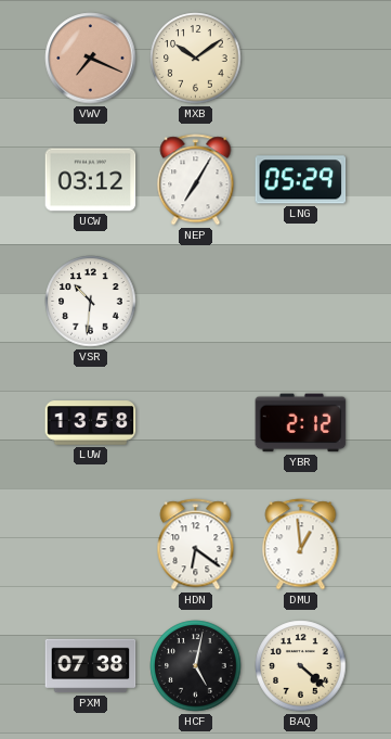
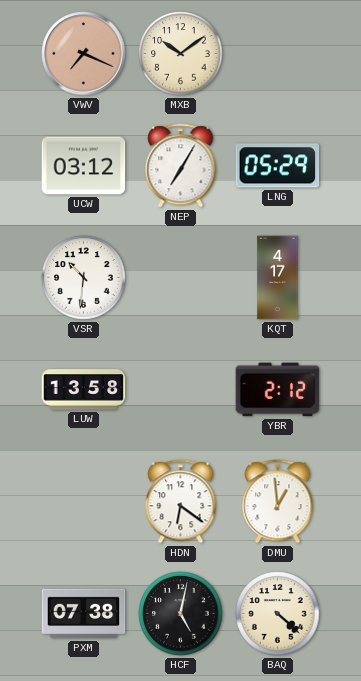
KQT: none -> 4:17 (278, 278)
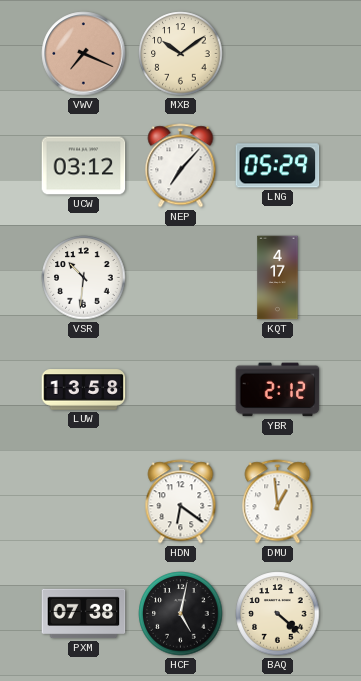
NEP: 7:05 -> 7:07 (181, 166)
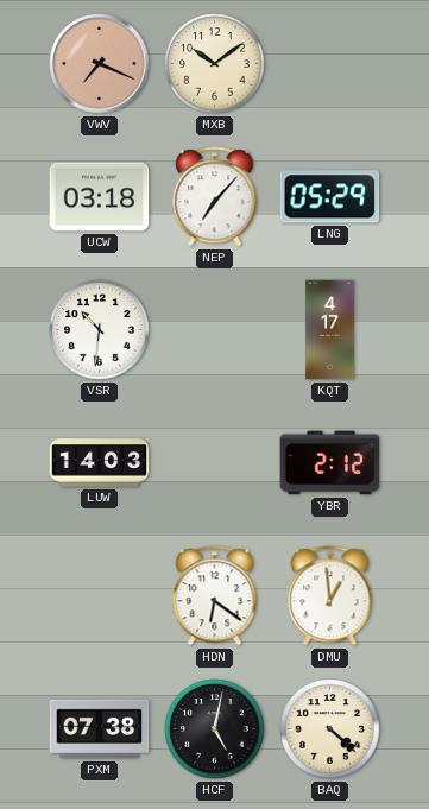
UCW: 03:12 -> 03:18 (100, 197)
LUW: 13:58 -> 14:03 (100, 463)
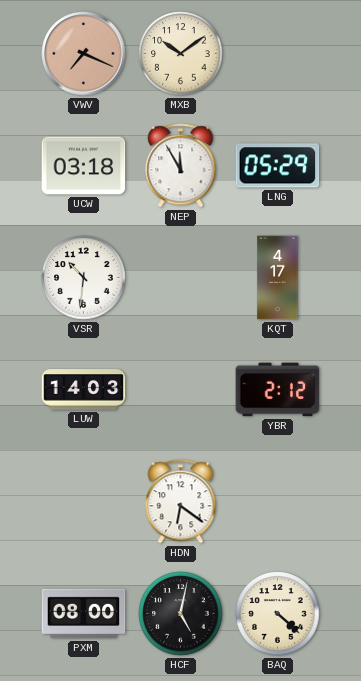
NEP: 7:07 -> 11:55 (181, 166)
DMU: 12:59 -> none (330, 596)
PXM: 07:38 -> 08:00 (84, 614)
